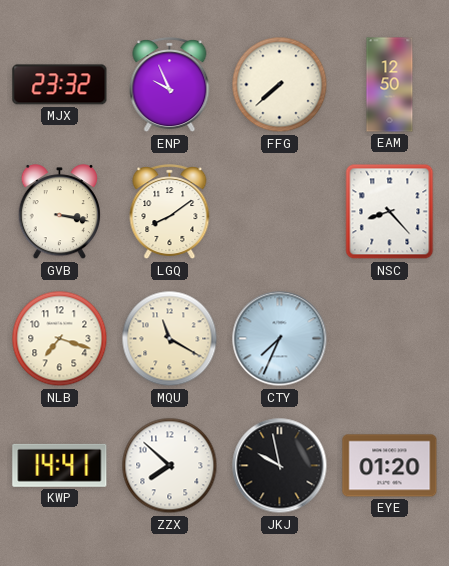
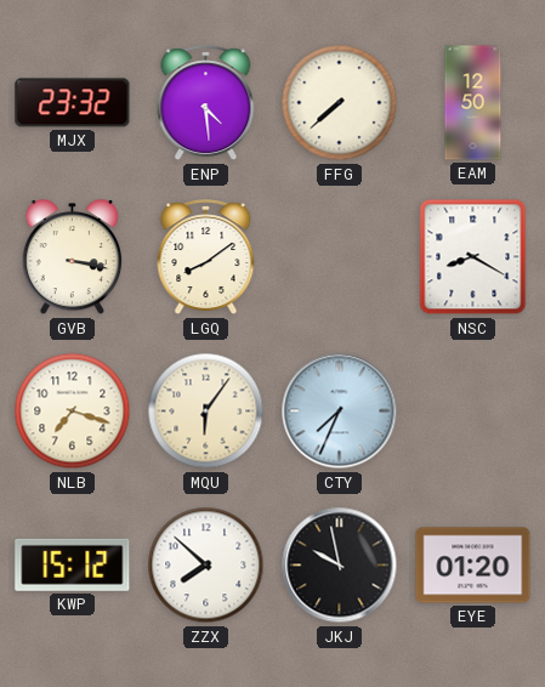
ENP: 9:56 -> 4:29 (206, 103)
NSC: 8:23 -> 8:20 (473, 257)
MQU: 11:20 -> 6:06 (206, 411)
KWP: 14:41 -> 15:12 (73, 564)
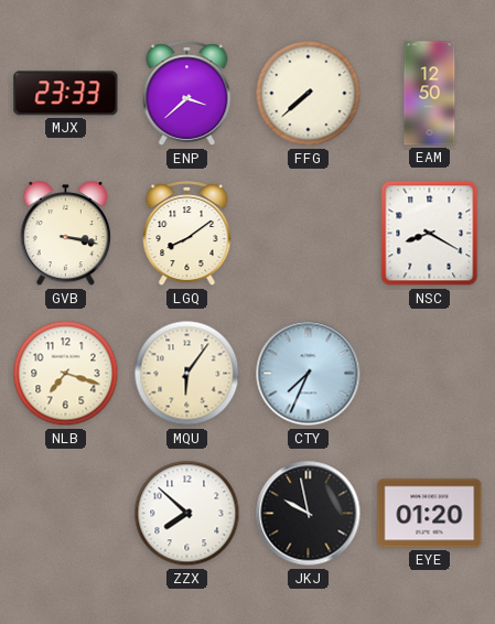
MJX: 23:32 -> 23:33 (66, 94)
ENP: 4:29 -> 3:38 (187, 94)
KWP: 15:12 -> none (73, 564)
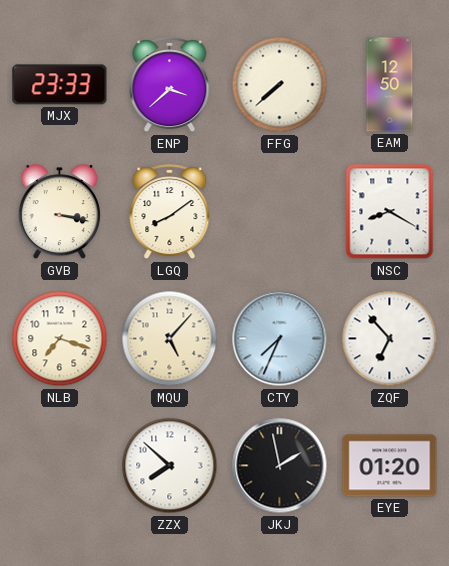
MQU: 6:06 -> 5:07 (170, 339)
ZQF: none -> 6:53 (390, 339)
JKJ: 9:58 -> 1:58 (280, 466)
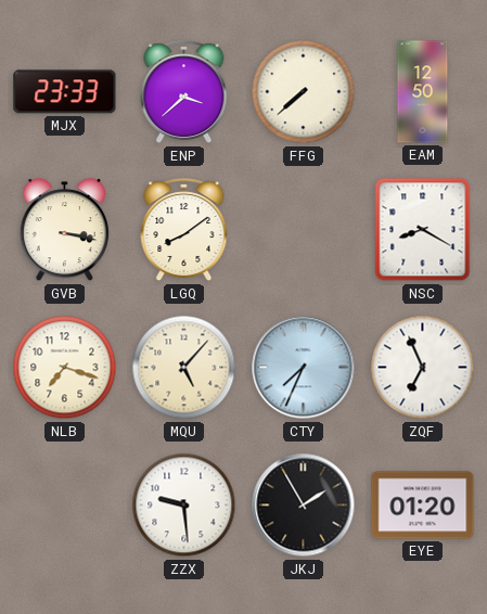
ZQF: 6:53 -> 6:56 (423, 368)
ZZX: 7:52 -> 9:29 (184, 506)
JKJ: 1:58 -> 1:55 (304, 506)
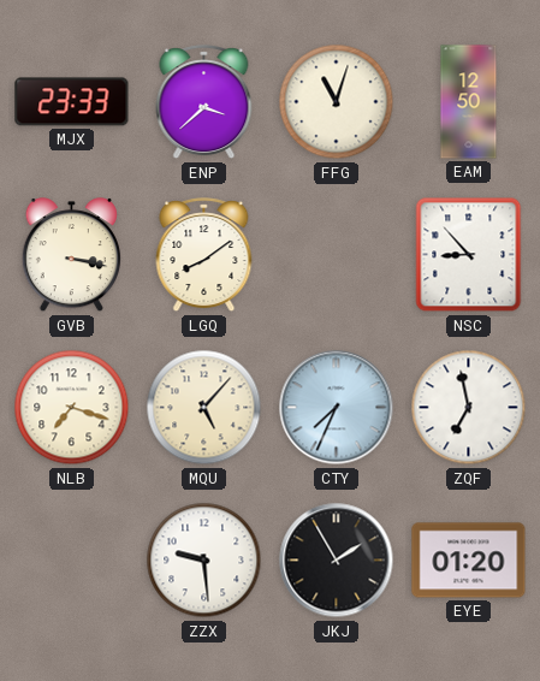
FFG: 7:38 -> 11:03 (337, 102)
NSC: 8:20 -> 8:53 (469, 255)
ZQF: 6:56 -> 6:58 (469, 408)
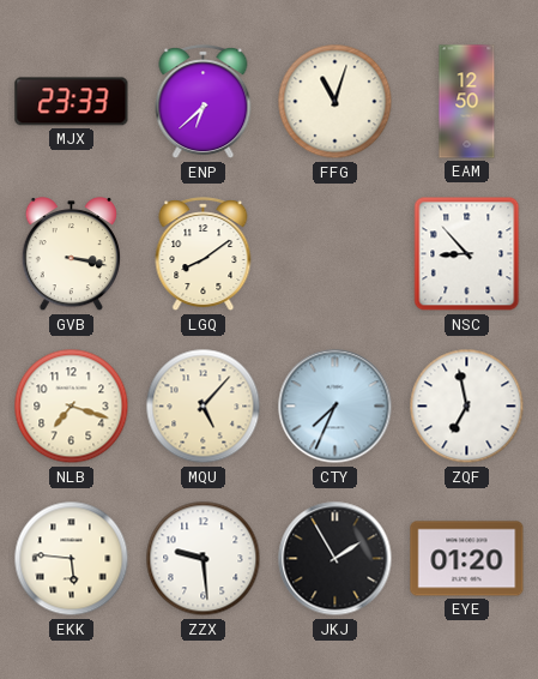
ENP: 3:38 -> 6:38 (204, 102)
EKK: none -> 5:46 (72, 559)
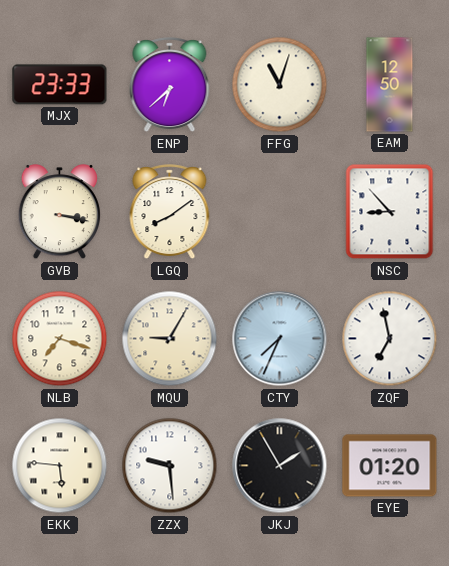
MQU: 5:07 -> 9:05 (170, 339)
